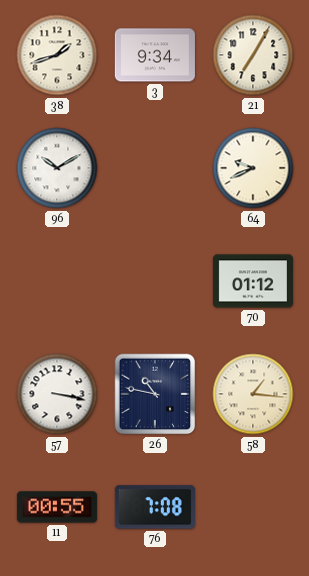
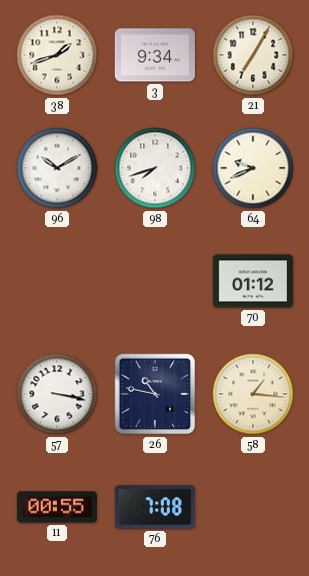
98: none -> 7:42 (155, 168)
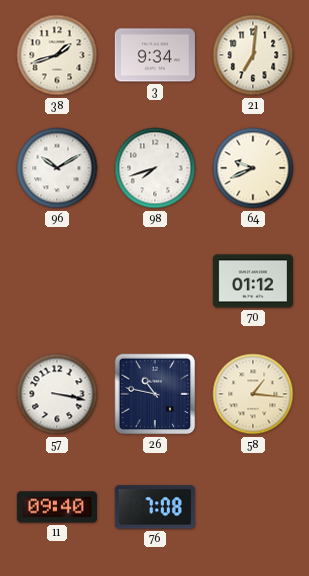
21: 7:05 -> 7:01 (253, 55)
11: 00:55 -> 09:40 (57, 507)
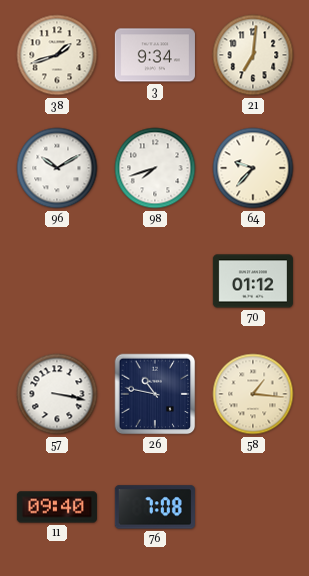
64: 9:41 -> 9:37 (253, 168)
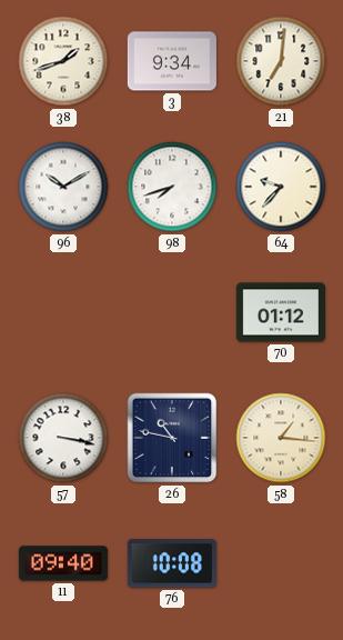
76: 7:08 -> 10:08 (172, 563)
